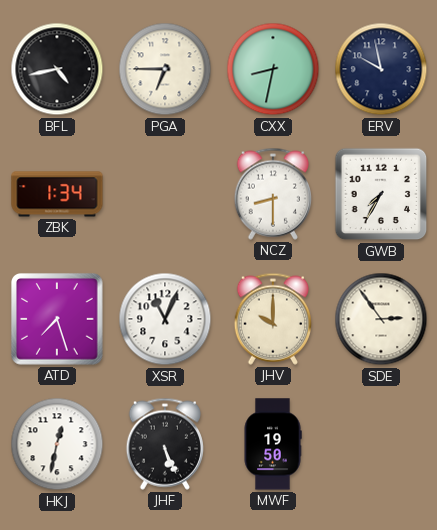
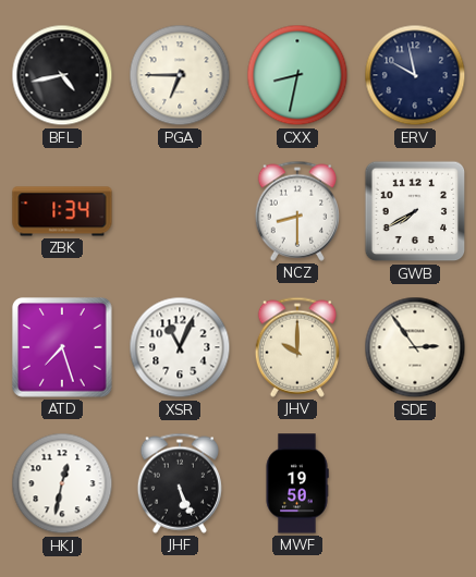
GWB: 7:35 -> 7:40 (415, 211)
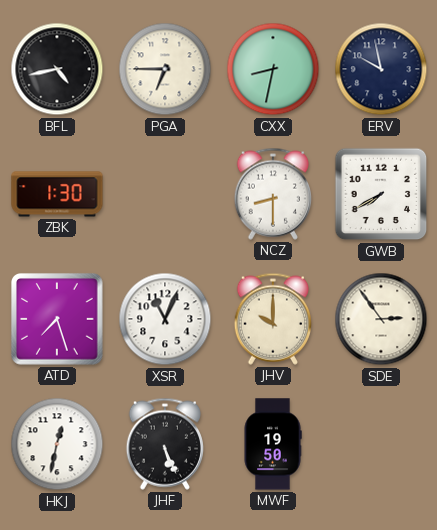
ZBK: 1:34 -> 1:30 (57, 194)
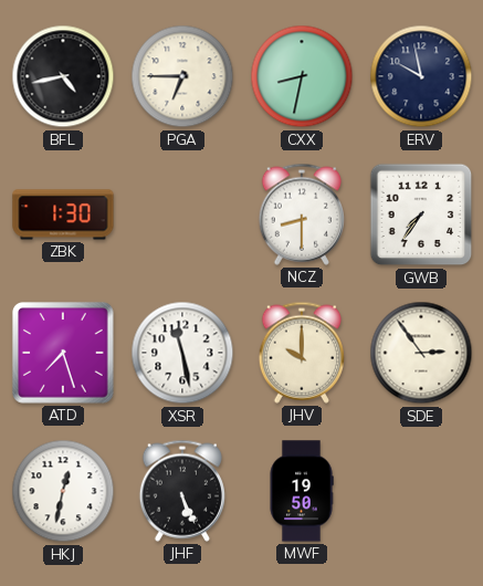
GWB: 7:40 -> 7:36 (421, 214)
XSR: 11:04 -> 11:28 (182, 353)
